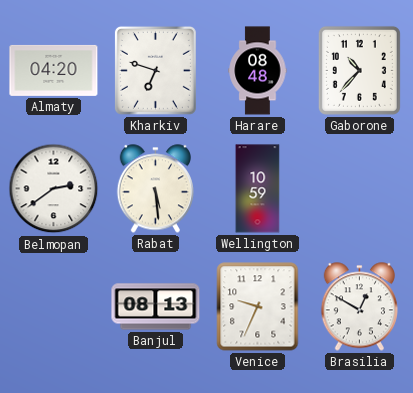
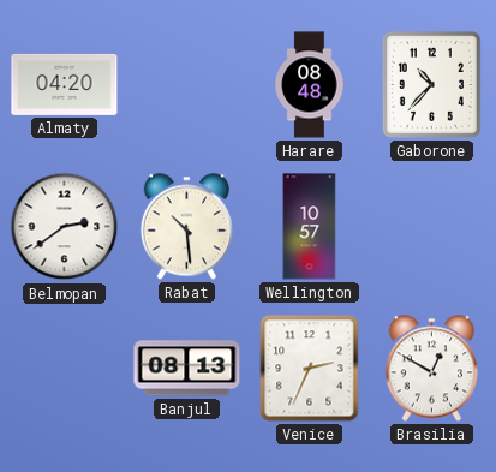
Kharkiv: 6:48 -> none (155, 70)
Rabat: 5:29 -> 10:29 (186, 227)
Wellington: 10:59 -> 10:57 (310, 227)
Venice: 9:34 -> 2:34 (310, 369)
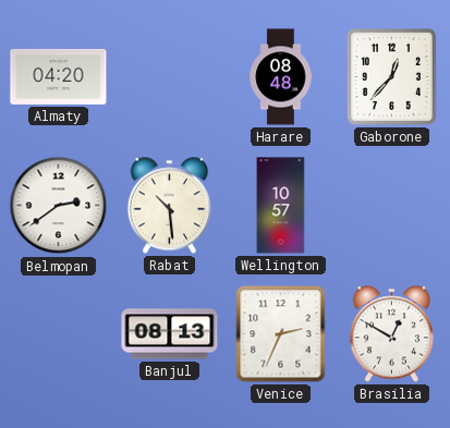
Gaborone: 10:37 -> 12:37 (391, 76)
